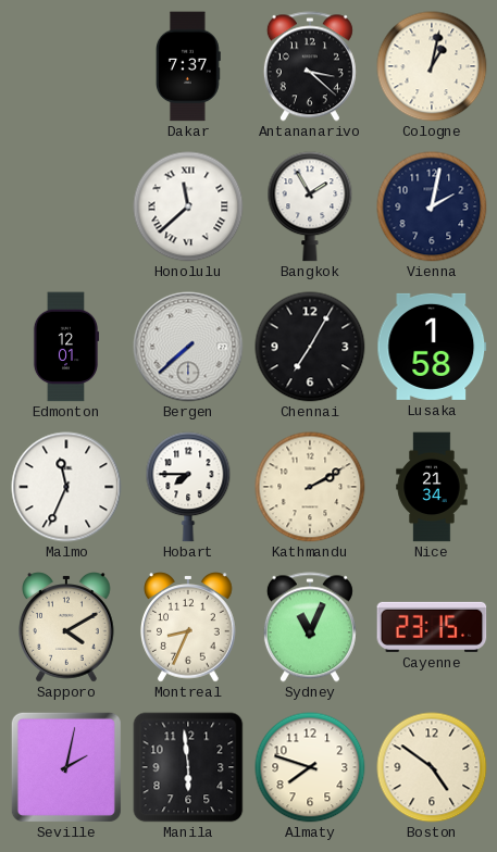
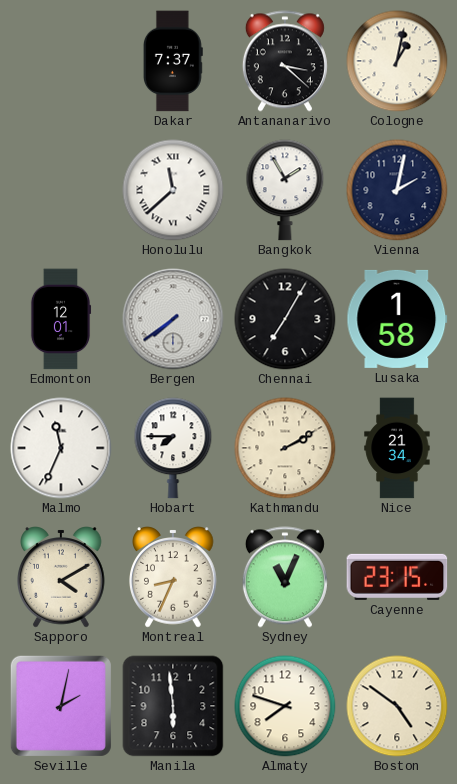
Bergen: 7:38 -> 7:39 (173, 319)
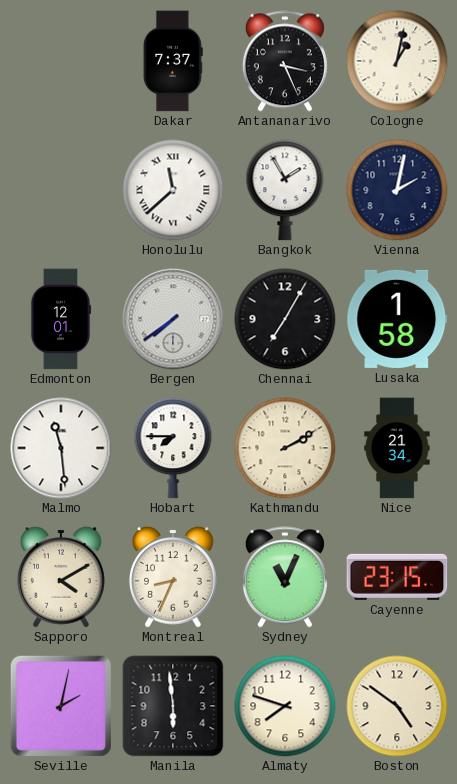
Antananarivo: 3:22 -> 3:26 (285, 61)
Malmo: 11:34 -> 11:29 (61, 448)
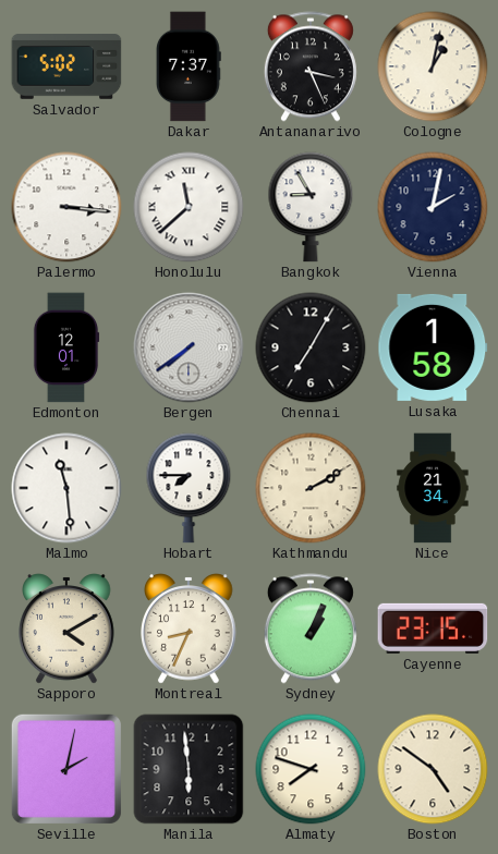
Salvador: none -> 5:02 (66, 66)
Palermo: none -> 3:16 (66, 207)
Bangkok: 1:55 -> 8:55 (311, 207)
Sydney: 11:04 -> 1:04 (311, 629)
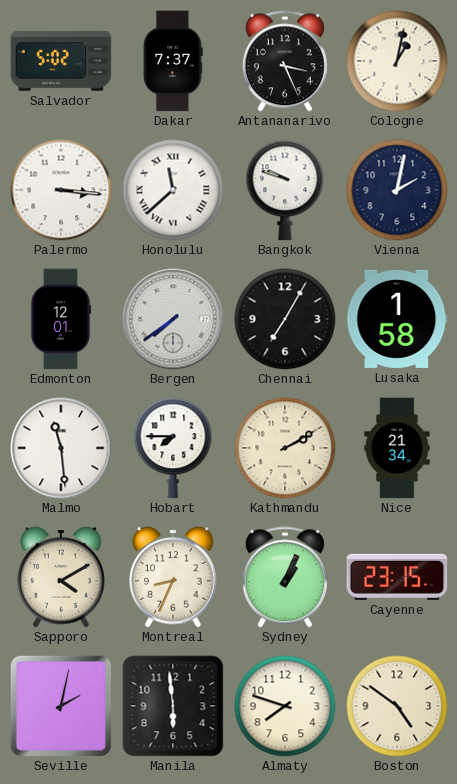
Bangkok: 8:55 -> 9:48 (285, 190)
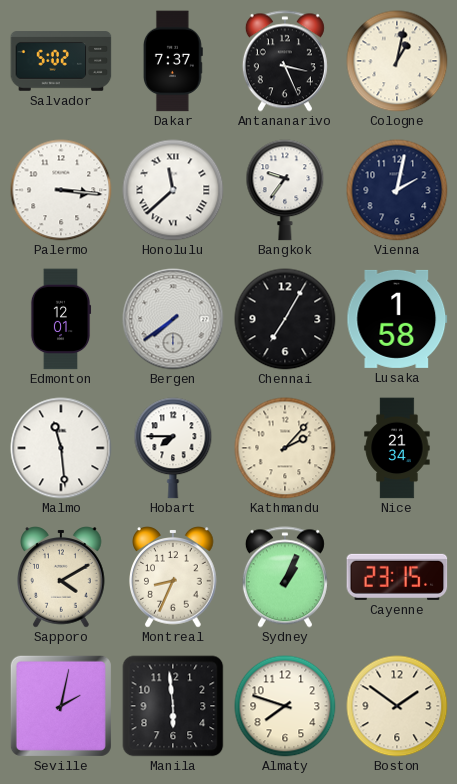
Bangkok: 9:48 -> 9:36 (285, 190)
Kathmandu: 2:10 -> 2:07 (285, 448)
Boston: 4:51 -> 1:51 (397, 706)
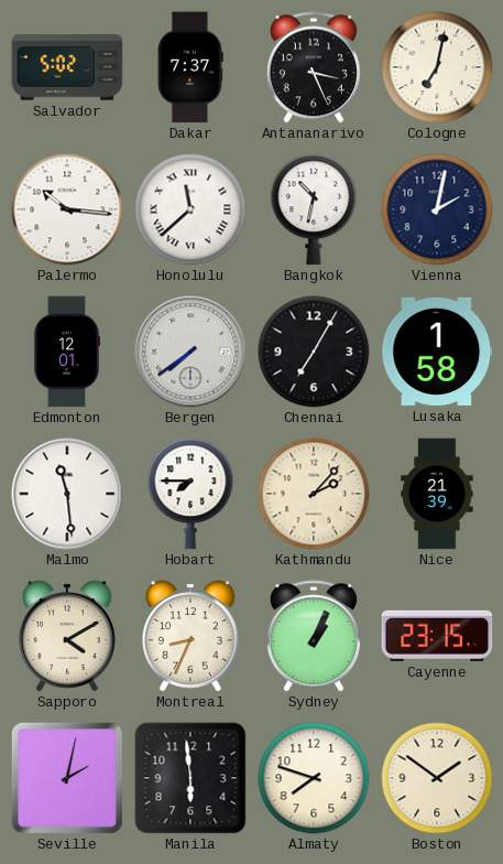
Cologne: 1:02 -> 7:02 (437, 67)
Palermo: 3:16 -> 10:16 (67, 209)
Bangkok: 9:36 -> 10:32 (314, 209)
Nice: 21:34 -> 21:39 (437, 494)
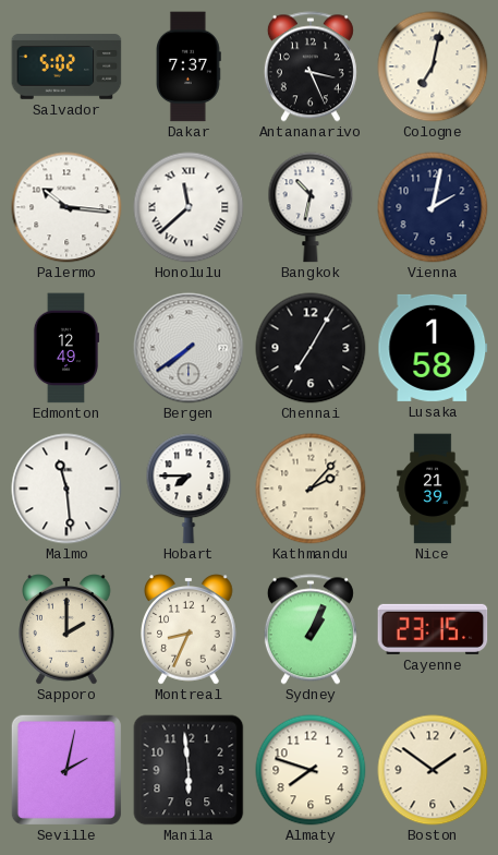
Edmonton: 12:01 -> 12:49 (66, 348)
Sapporo: 4:10 -> 2:00 (68, 629)
